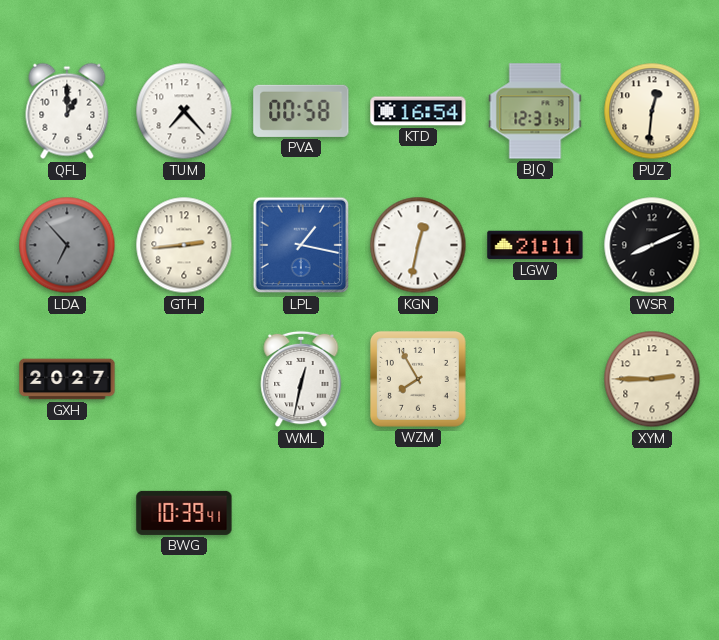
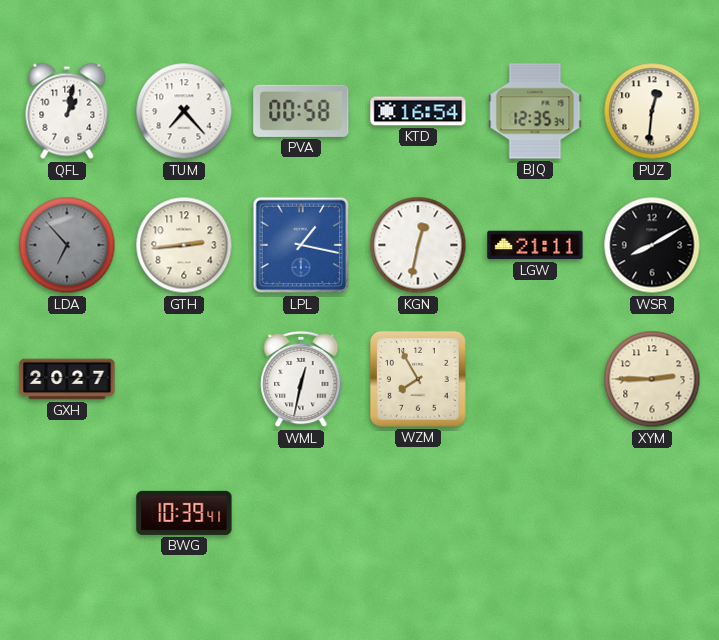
QFL: 1:00 -> 1:02 (67, 111)
BJQ: 12:31 -> 12:35 (535, 111)
WSR: 8:11 -> 8:10 (652, 245)
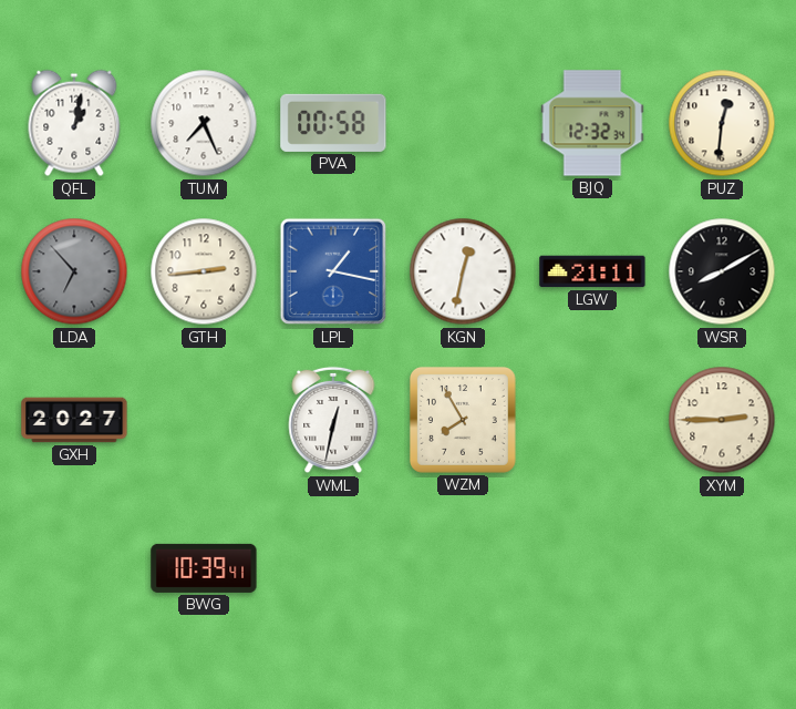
TUM: 7:23 -> 7:26 (204, 123)
KTD: 16:54 -> none (418, 111)
BJQ: 12:35 -> 12:32 (592, 123)
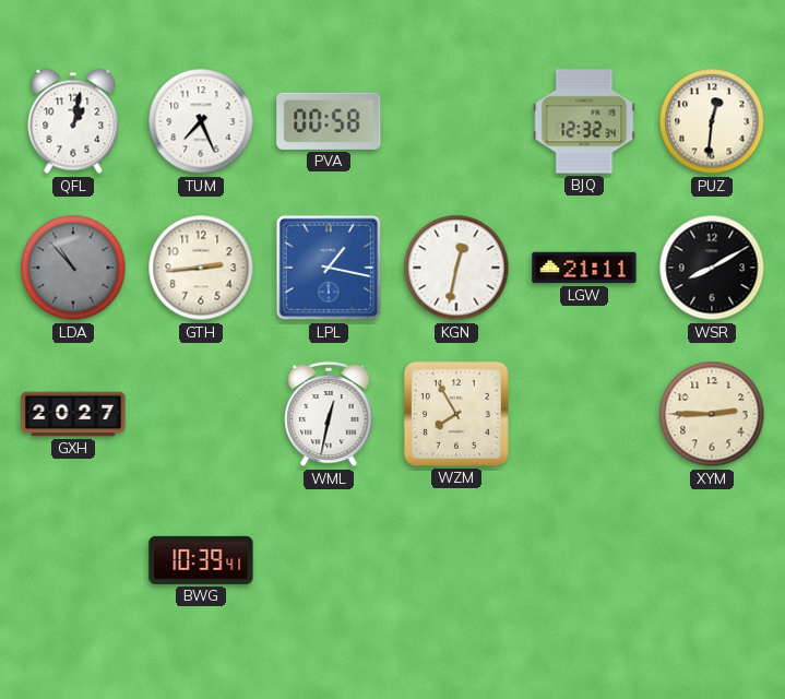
LDA: 6:53 -> 10:53 (73, 268)
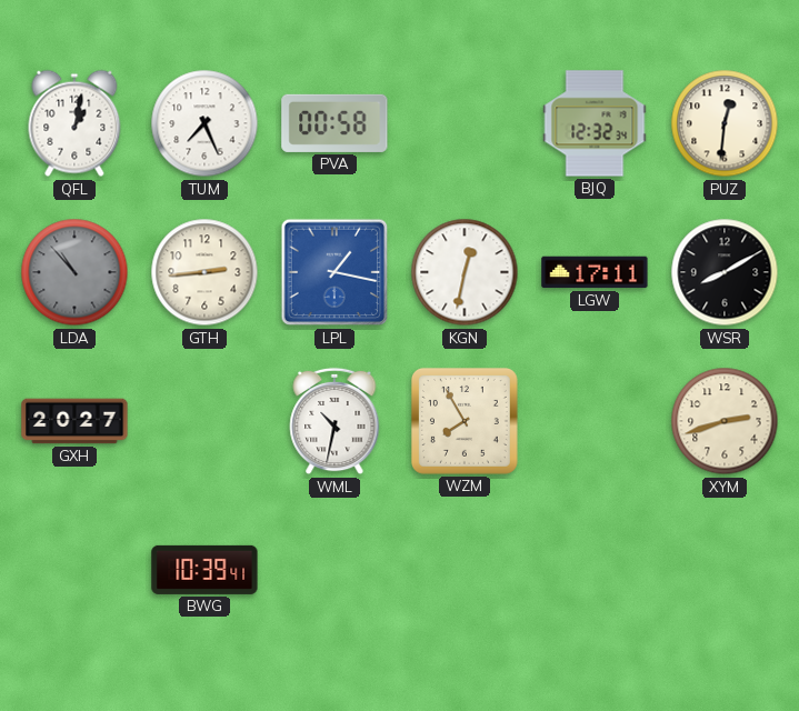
LGW: 21:11 -> 17:11 (595, 272)
WML: 12:32 -> 10:32 (334, 421)
XYM: 2:45 -> 2:42 (725, 421)
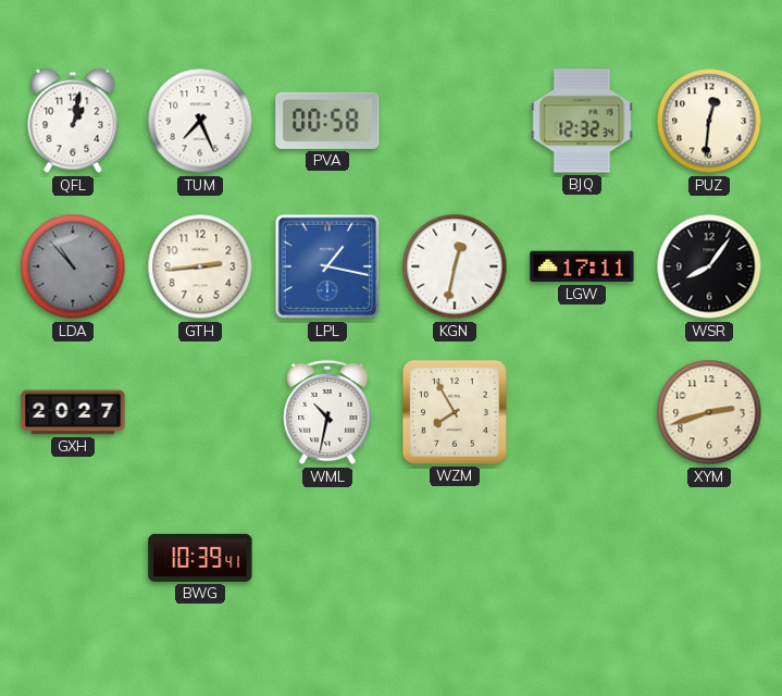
WSR: 8:10 -> 8:06 (709, 266)
